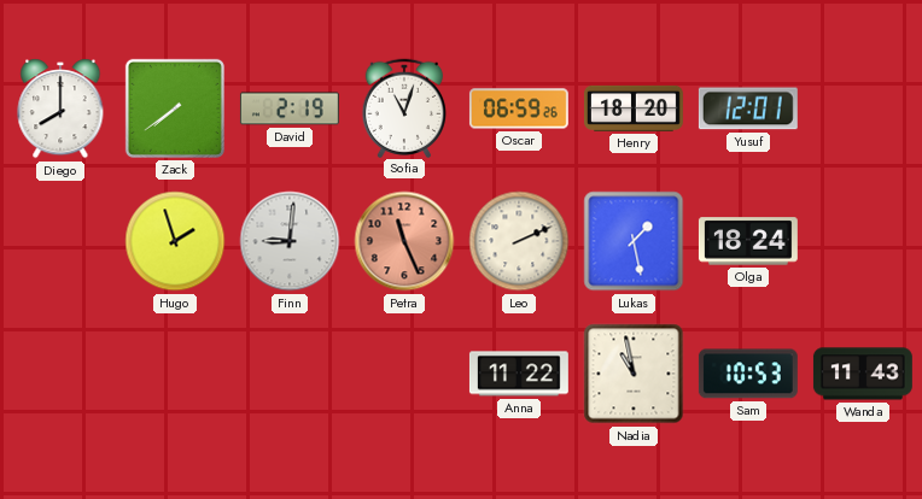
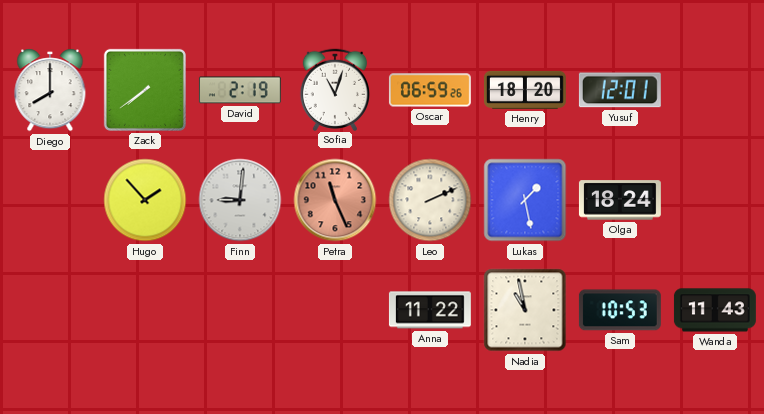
Hugo: 1:57 -> 1:53 (145, 200)
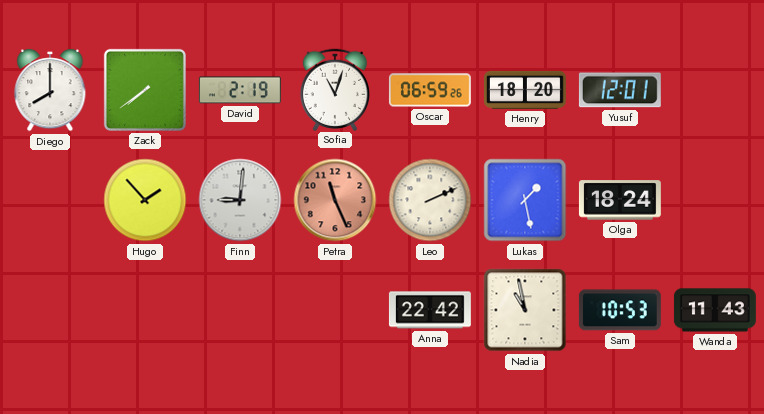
Anna: 11:22 -> 22:42 (430, 310)
